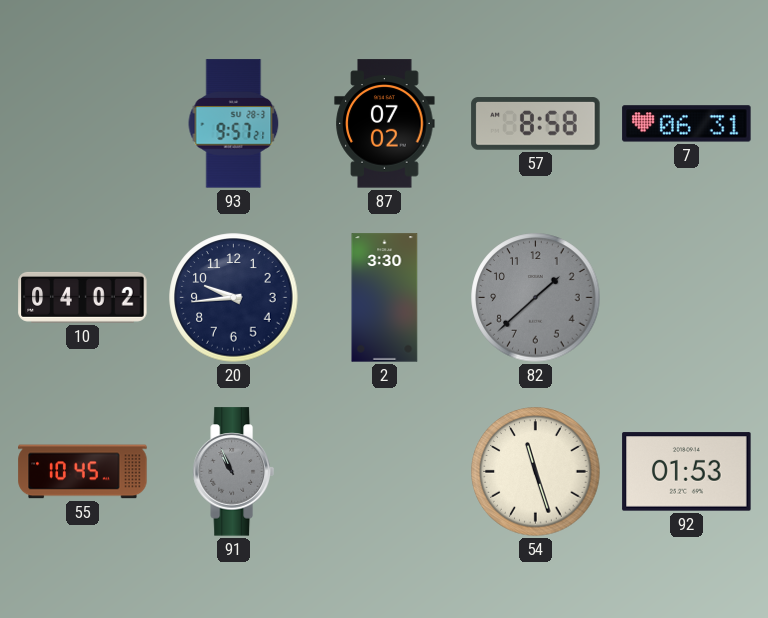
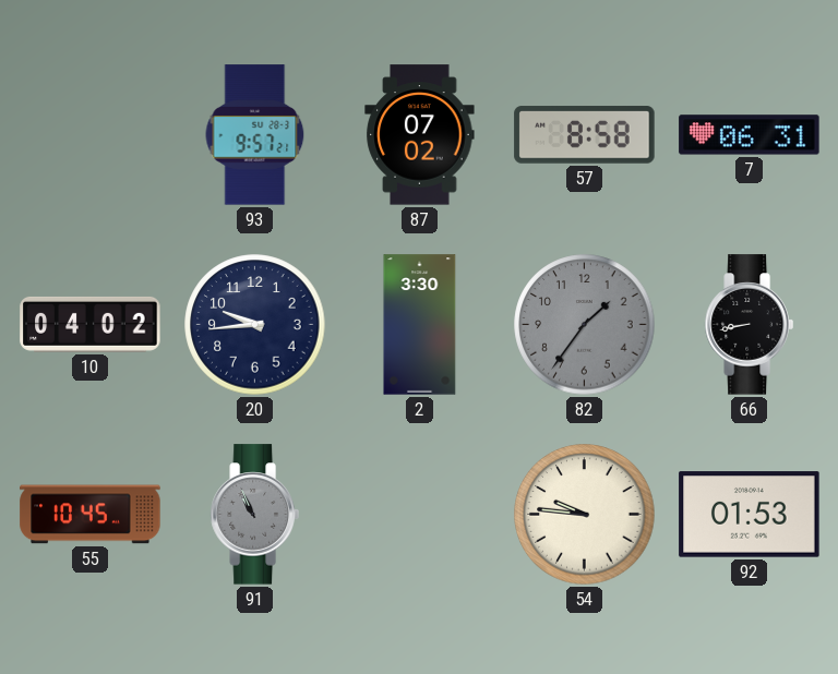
82: 1:38 -> 1:36 (585, 325)
66: none -> 8:43 (749, 325)
54: 11:27 -> 9:46 (585, 515)
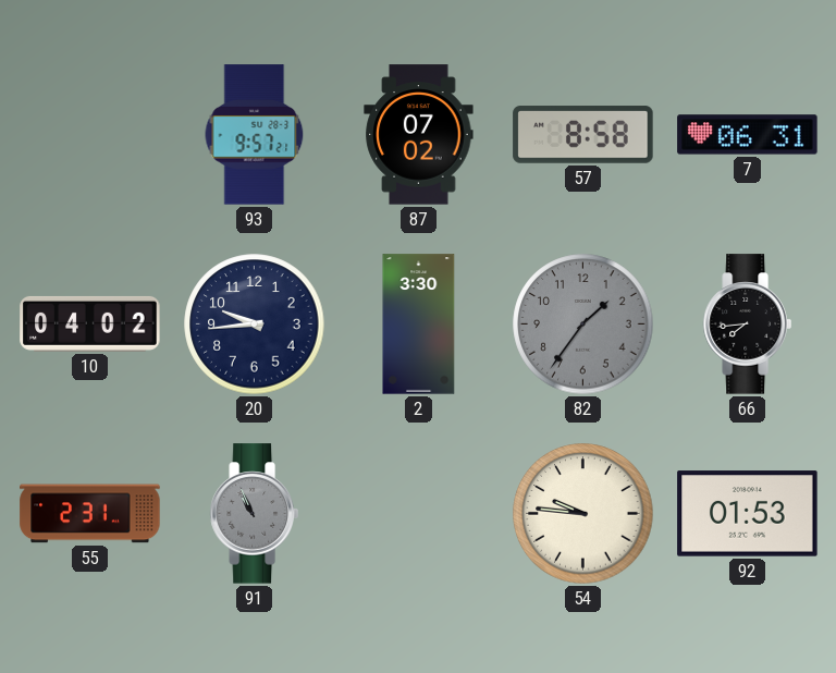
66: 8:43 -> 7:44 (747, 325)
55: 10:45 -> 2:31 (90, 514)
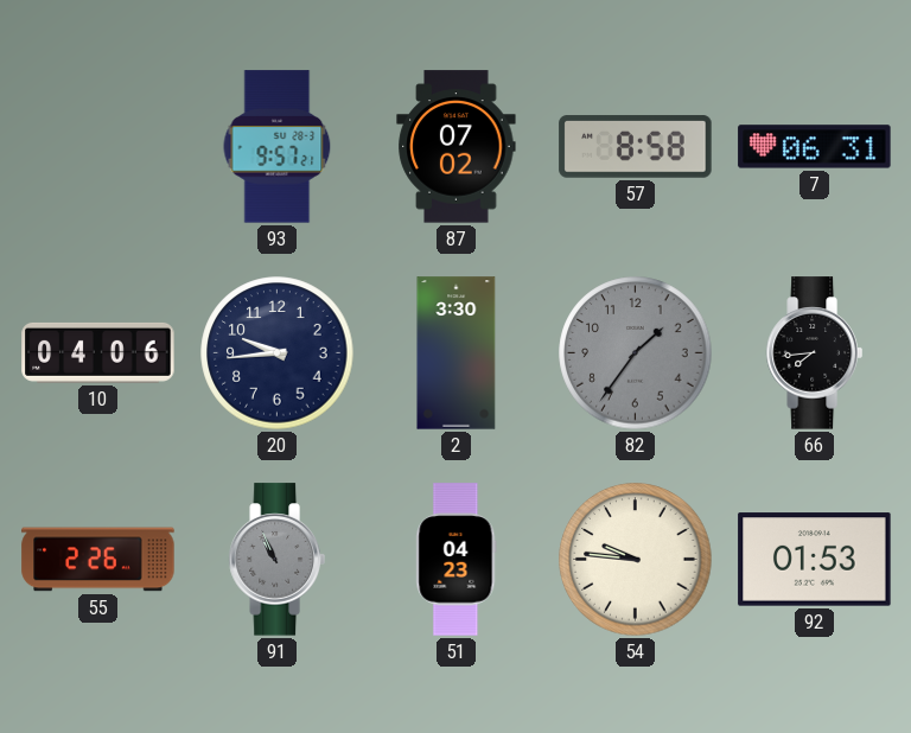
10: 04:02 -> 04:06 (98, 352)
55: 2:31 -> 2:26 (98, 560)
51: none -> 04:23 (457, 560)
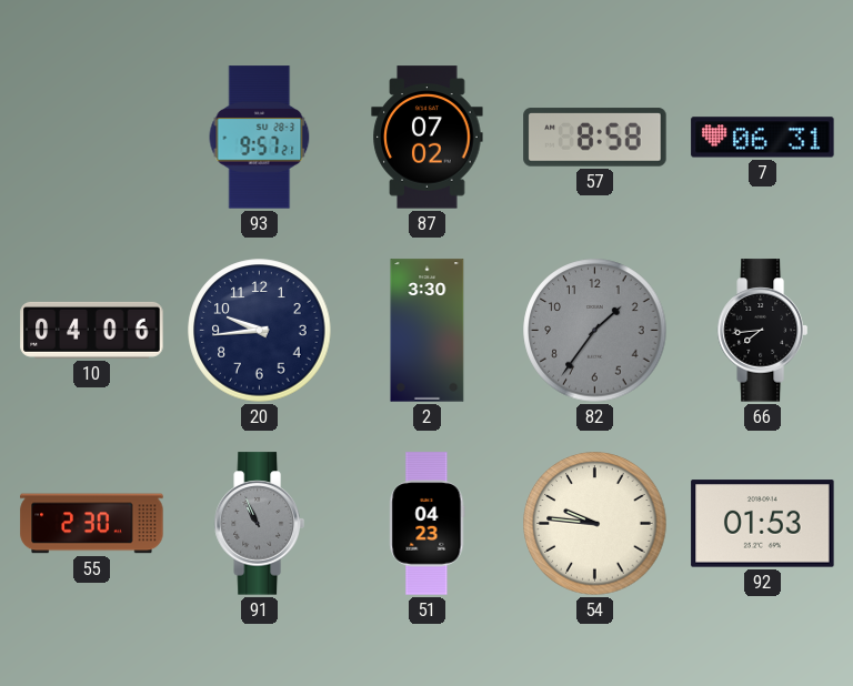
55: 2:26 -> 2:30 (92, 524)
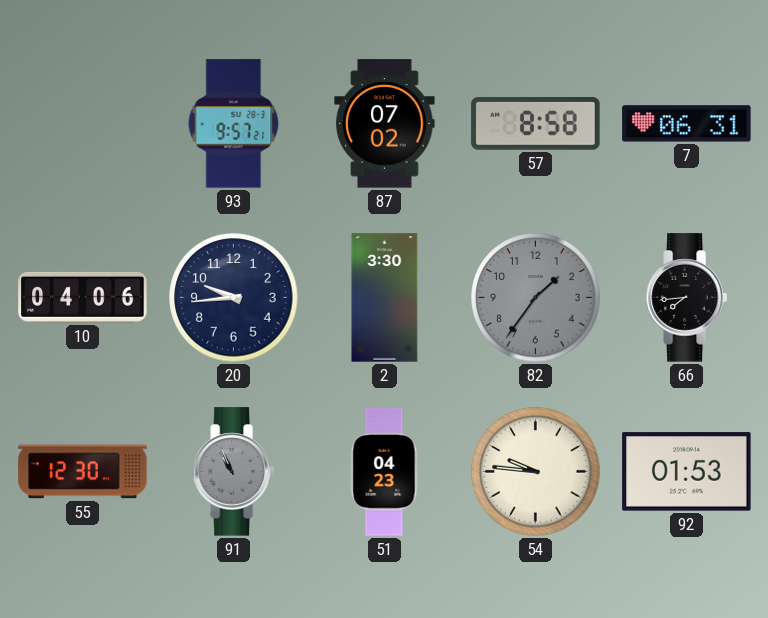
55: 2:30 -> 12:30 (83, 472)
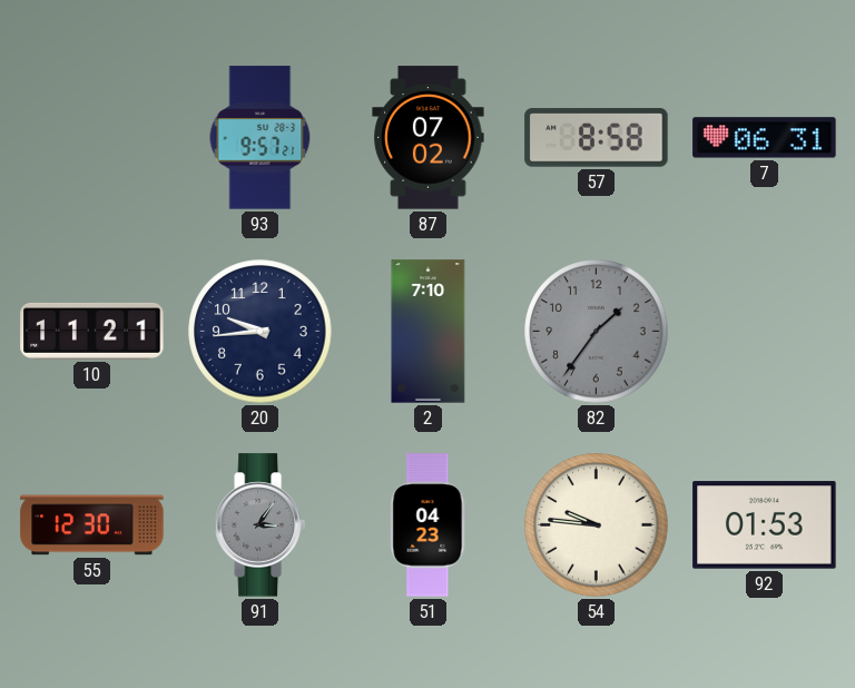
10: 04:06 -> 11:21 (92, 331)
2: 3:30 -> 7:10 (429, 332)
66: 7:44 -> none (686, 298)
91: 10:56 -> 3:06 (259, 525)
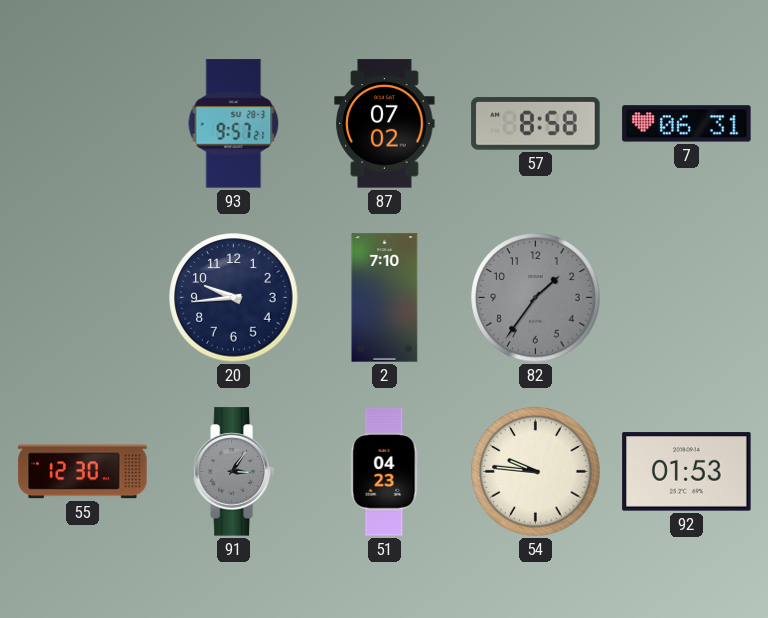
10: 11:21 -> none (92, 331)
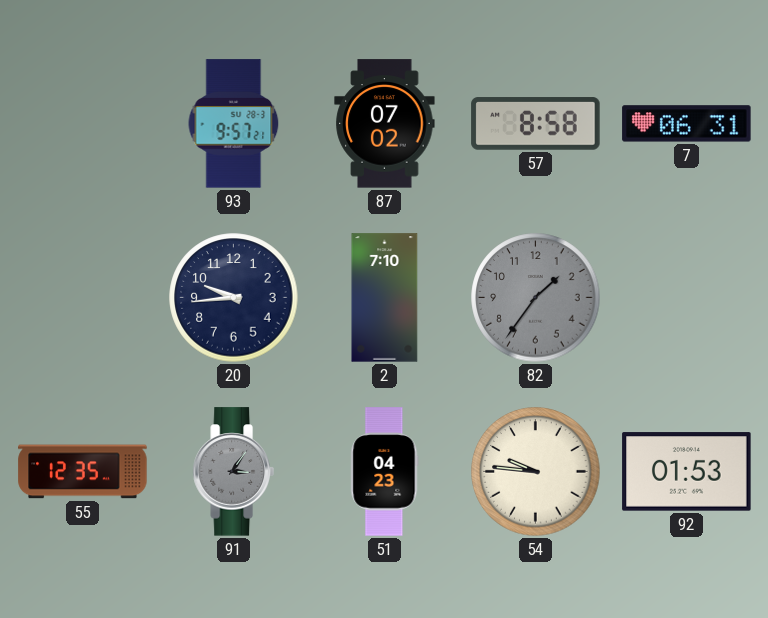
55: 12:30 -> 12:35 (83, 472)
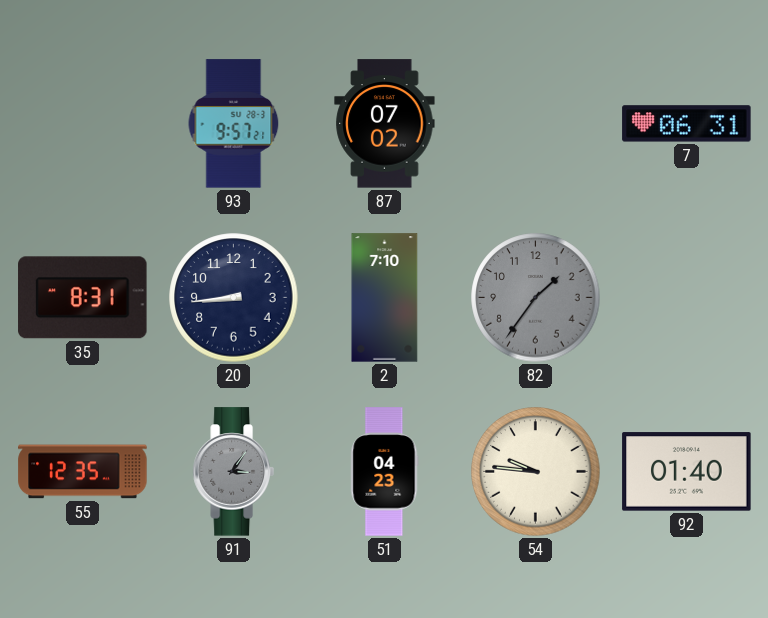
57: 8:58 -> none (536, 124)
35: none -> 8:31 (83, 298)
20: 9:44 -> 8:44 (234, 298)
92: 01:53 -> 01:40 (687, 472)
